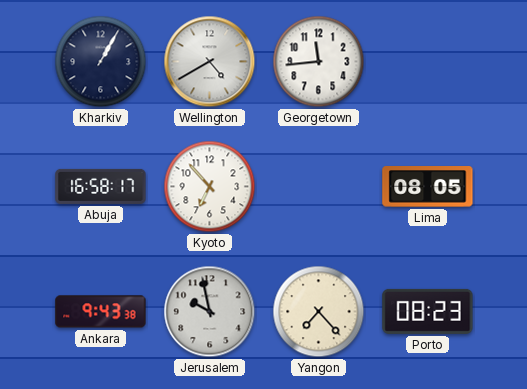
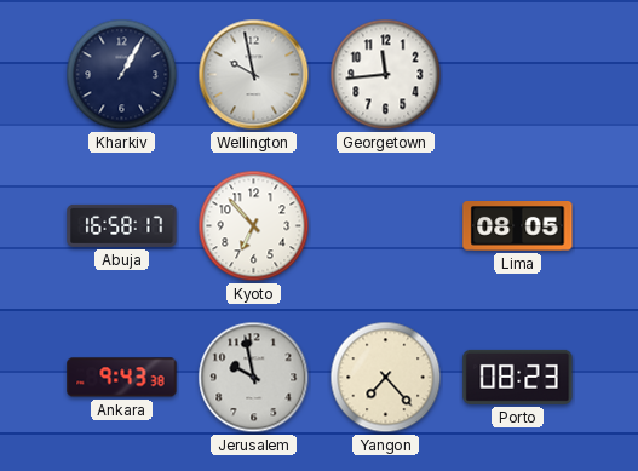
Wellington: 4:40 -> 9:58 (254, 75)
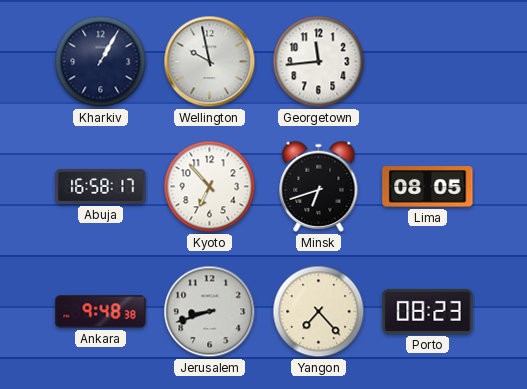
Minsk: none -> 6:42 (319, 186)
Ankara: 9:43 -> 9:48 (101, 312)
Jerusalem: 9:58 -> 8:42 (210, 312)
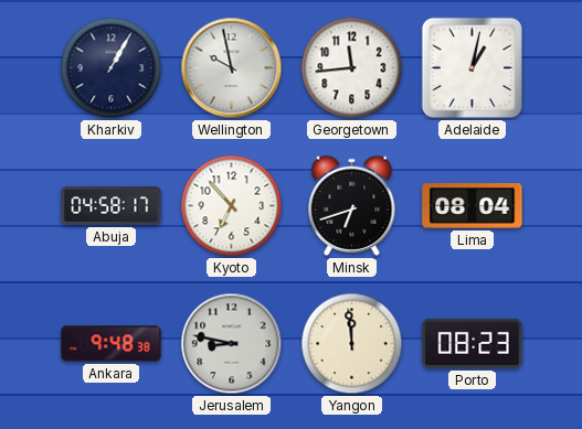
Adelaide: none -> 1:02 (472, 67)
Abuja: 16:58 -> 04:58 (112, 205)
Lima: 08:05 -> 08:04 (473, 206)
Jerusalem: 8:42 -> 8:47 (232, 344)
Yangon: 7:23 -> 11:59 (352, 344)
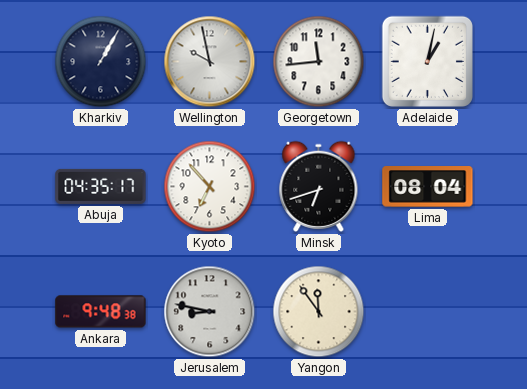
Abuja: 04:58 -> 04:35 (101, 186)
Yangon: 11:59 -> 11:54 (319, 312)
Porto: 08:23 -> none (473, 343)
